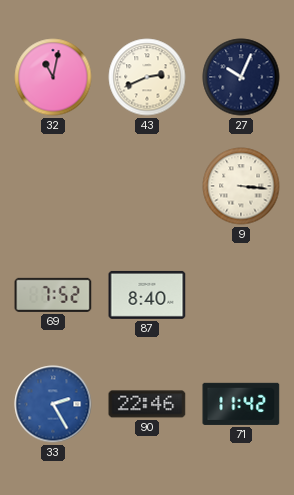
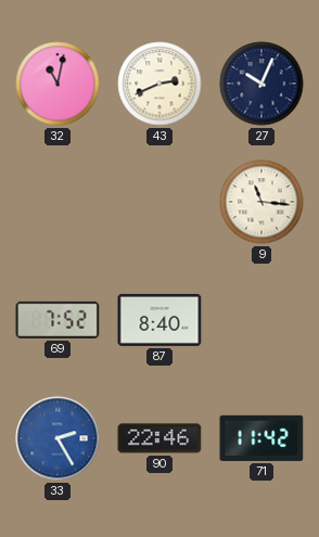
9: 3:16 -> 11:16 (261, 202)
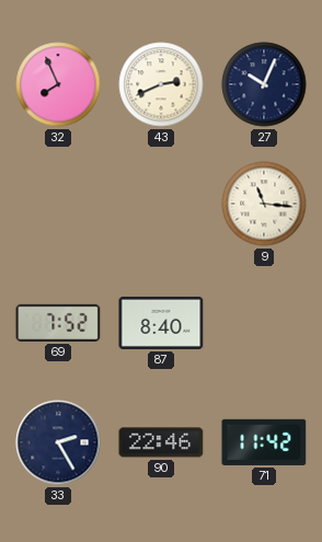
32: 11:02 -> 7:56 (58, 84)
33 dial: blue -> navy (58, 442)
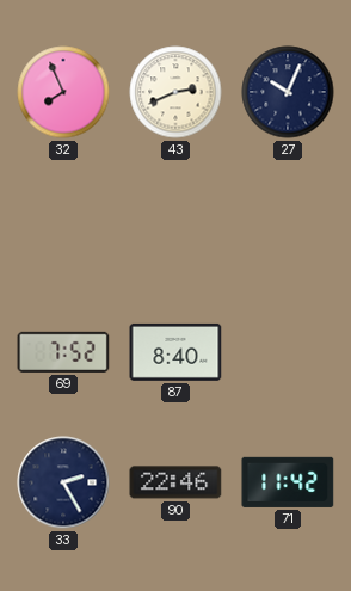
9: 11:16 -> none (264, 204)
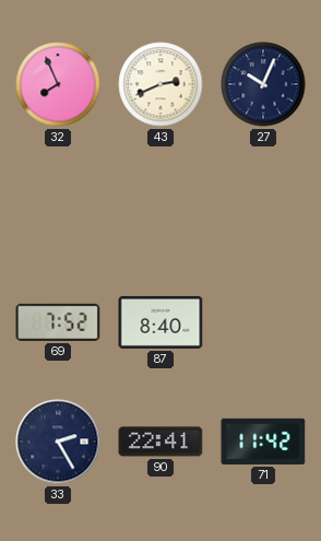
90: 22:46 -> 22:41 (160, 442)
